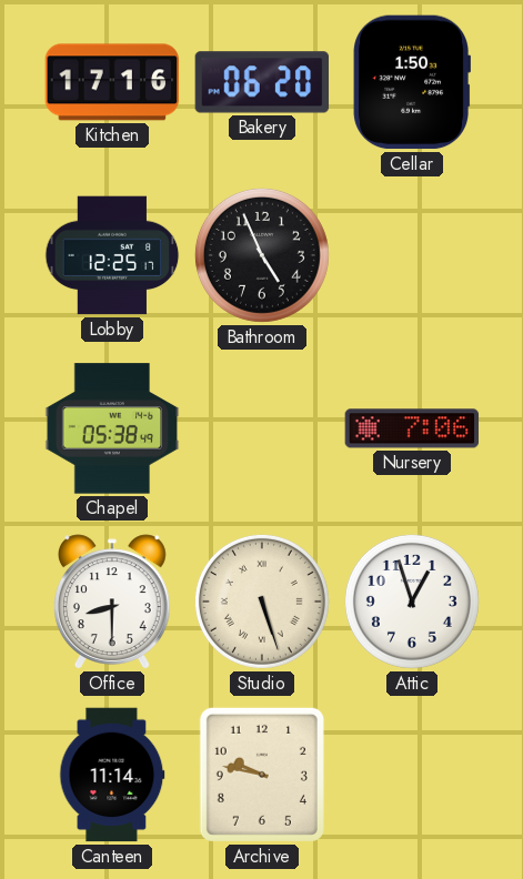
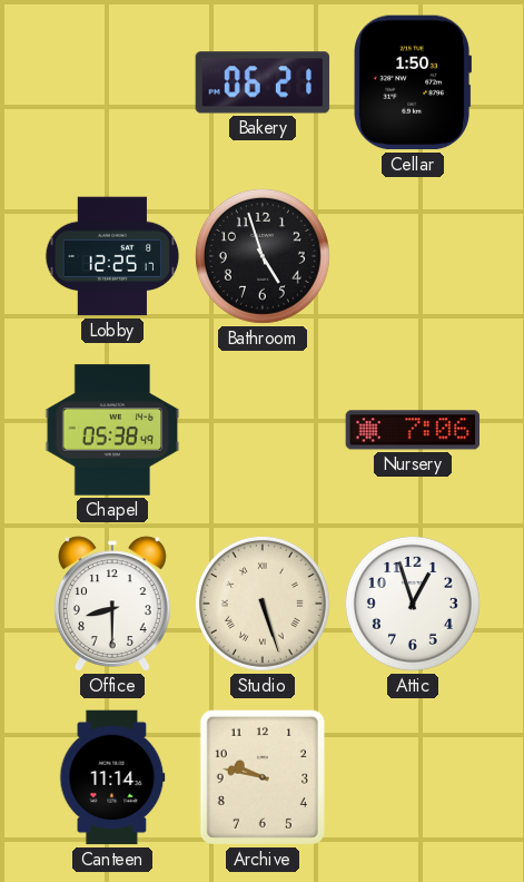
Kitchen: 17:16 -> none (112, 82)
Bakery: 06:20 -> 06:21 (263, 82)
Bathroom: 4:56 -> 4:57 (263, 256)
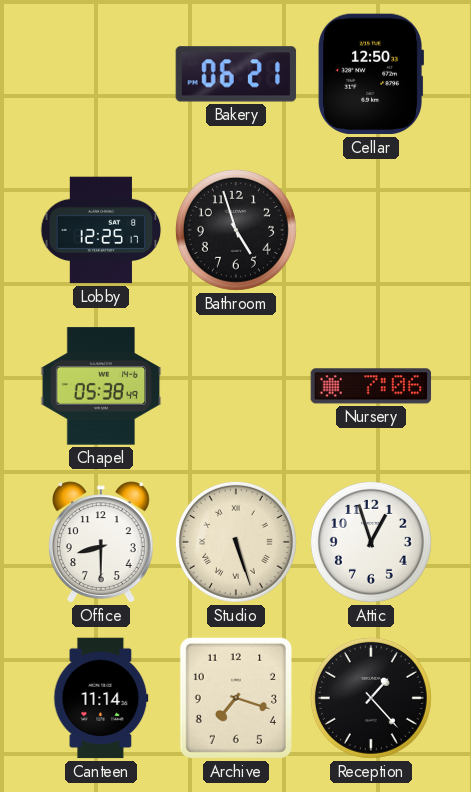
Cellar: 1:50 -> 12:50 (370, 74)
Archive: 9:47 -> 7:18 (236, 698)
Reception: none -> 1:23 (371, 698)
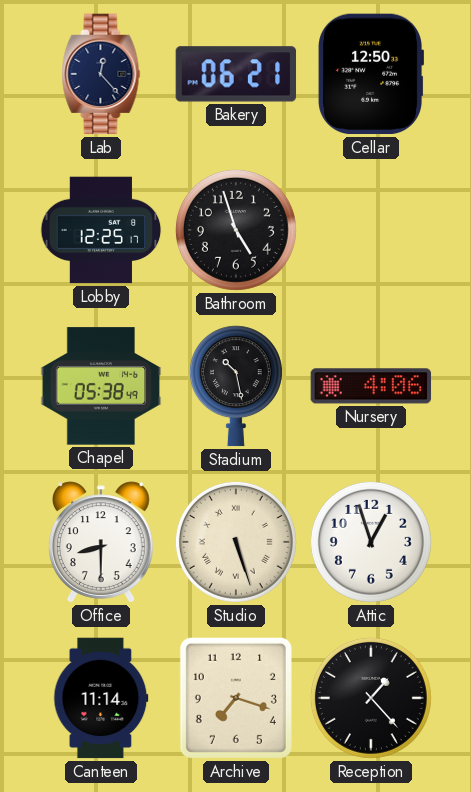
Lab: none -> 12:23 (101, 74)
Stadium: none -> 10:28 (236, 386)
Nursery: 7:06 -> 4:06 (371, 386)
